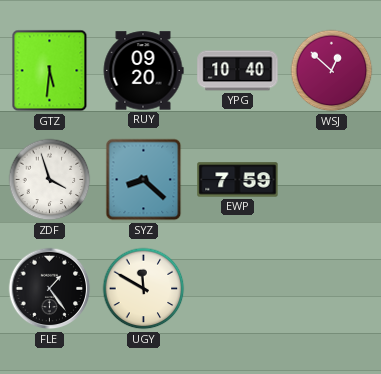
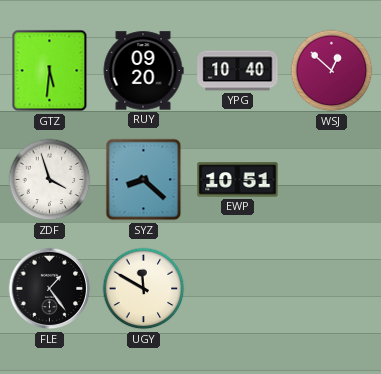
EWP: 7:59 -> 10:51 (238, 180)
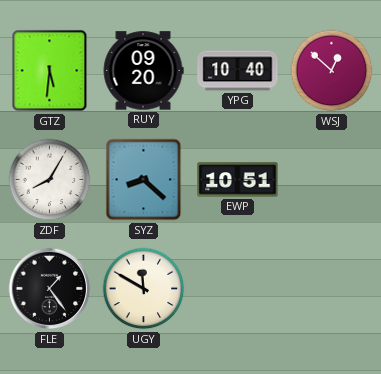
ZDF: 3:57 -> 8:05 (50, 180)
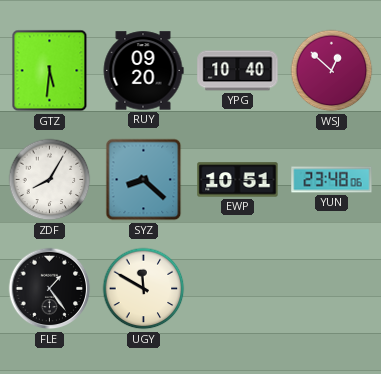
YUN: none -> 23:48 (332, 180)
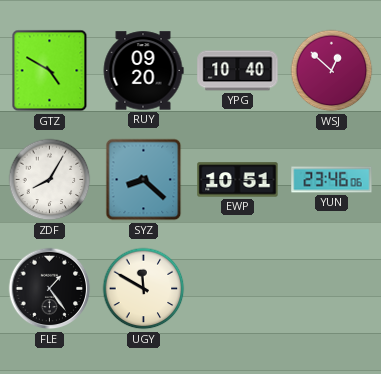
GTZ: 5:31 -> 4:50 (50, 71)
YUN: 23:48 -> 23:46 (332, 180)
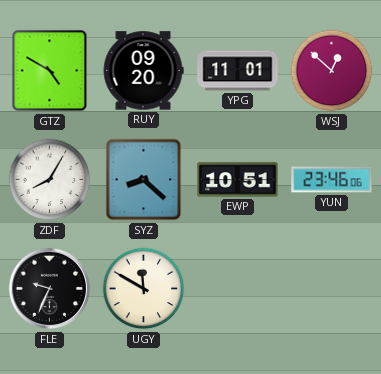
YPG: 10:40 -> 11:01 (238, 71)
FLE: 1:24 -> 9:34 (50, 289)
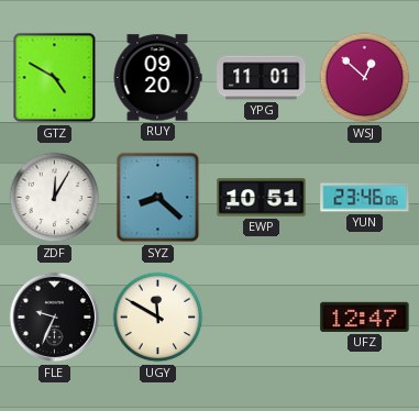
ZDF: 8:05 -> 12:05 (55, 198)
UFZ: none -> 12:47 (365, 316)
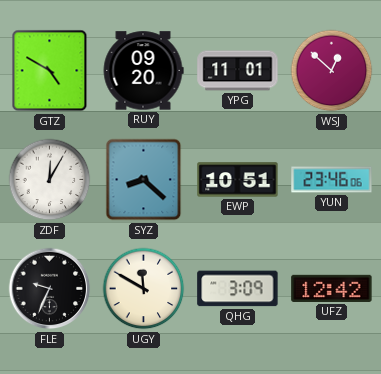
QHG: none -> 3:09 (238, 289)
UFZ: 12:47 -> 12:42 (332, 288)
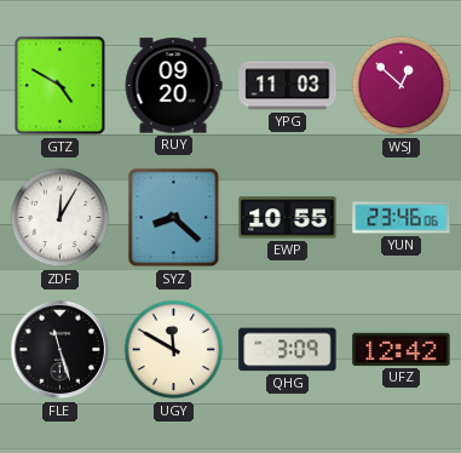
YPG: 11:01 -> 11:03 (288, 86)
EWP: 10:51 -> 10:55 (288, 218)
FLE: 9:34 -> 11:27 (60, 350)
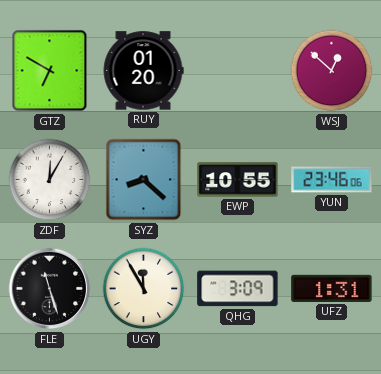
GTZ: 4:50 -> 6:50 (50, 71)
RUY: 09:20 -> 01:20 (143, 71)
YPG: 11:03 -> none (288, 86)
UGY: 11:50 -> 11:55 (144, 289)
UFZ: 12:42 -> 1:31 (332, 288)
